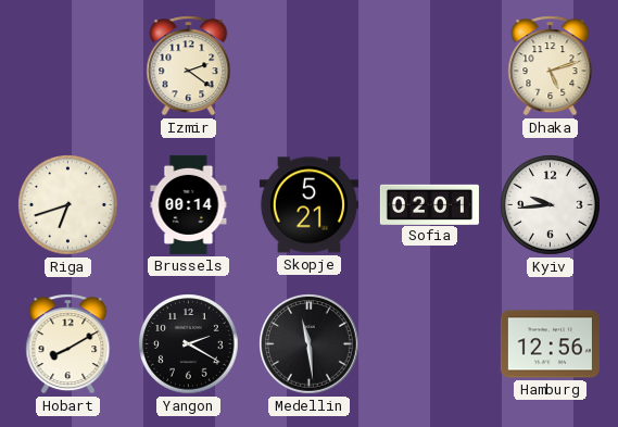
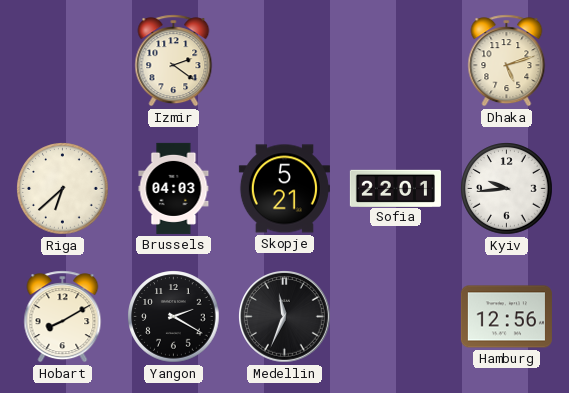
Riga: 6:42 -> 6:38 (63, 189)
Brussels: 00:14 -> 04:03 (174, 188)
Sofia: 02:01 -> 22:01 (395, 188)
Medellin: 11:29 -> 11:34 (285, 317)
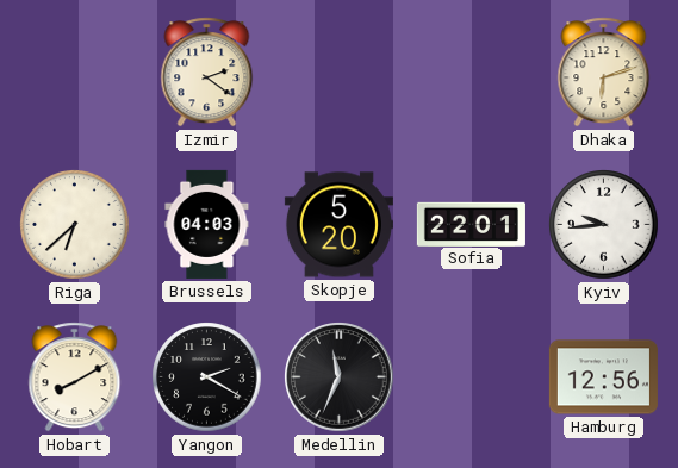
Dhaka: 5:12 -> 6:12 (604, 73)
Skopje: 5:21 -> 5:20 (338, 225)
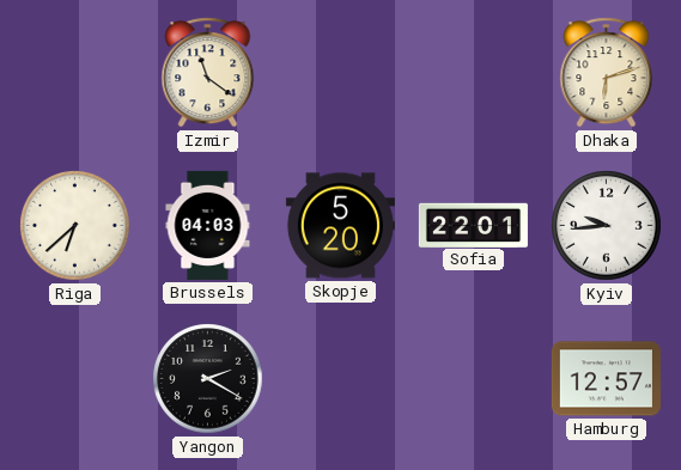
Izmir: 2:21 -> 11:21 (208, 73)
Hobart: 8:10 -> none (75, 377)
Medellin: 11:34 -> none (340, 377)
Hamburg: 12:56 -> 12:57 (606, 379)
